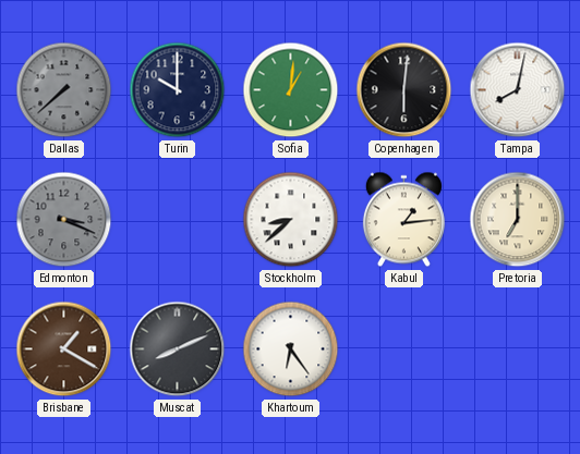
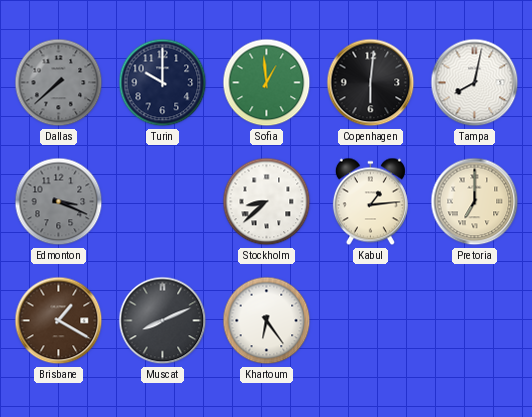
Sofia: 1:01 -> 12:59 (267, 83)
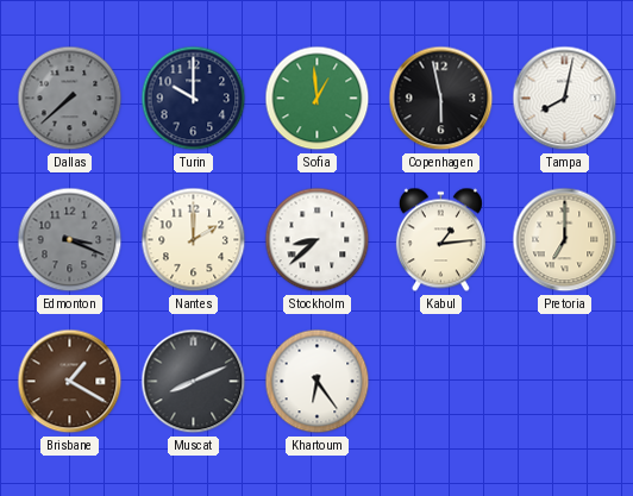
Copenhagen: 6:01 -> 5:58 (441, 99)
Nantes: none -> 2:00 (194, 240)
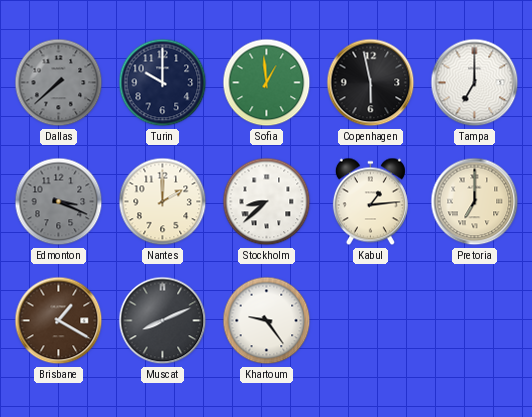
Tampa: 8:02 -> 7:00 (475, 83)
Khartoum: 6:24 -> 9:24 (267, 321)
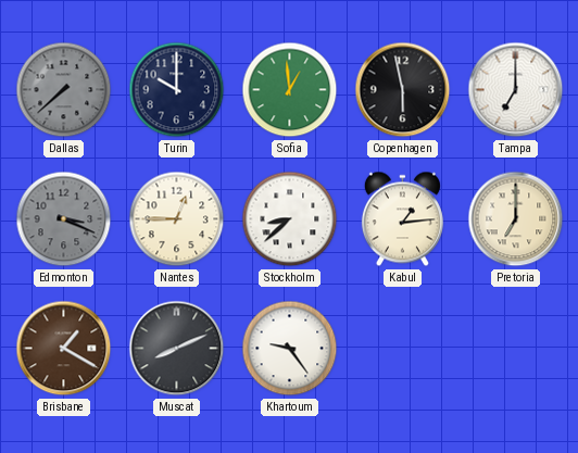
Nantes: 2:00 -> 12:45 (177, 219)
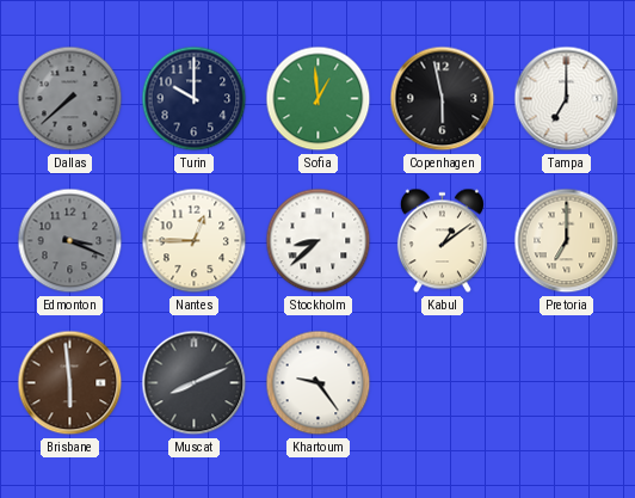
Kabul: 1:14 -> 1:09 (442, 241)
Brisbane: 1:20 -> 5:59 (70, 383)
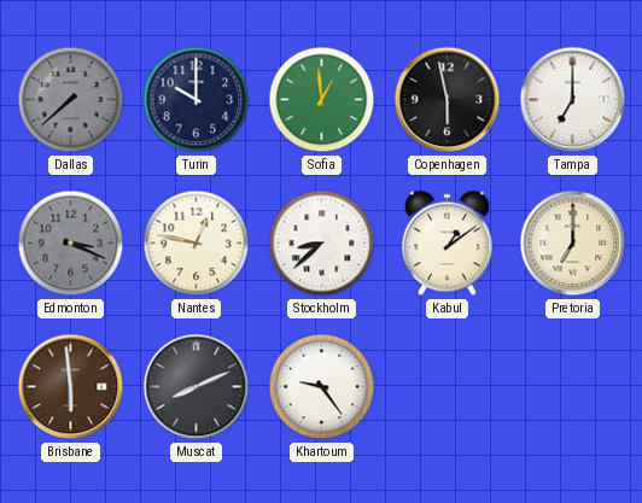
Nantes: 12:45 -> 12:47 (197, 244)
